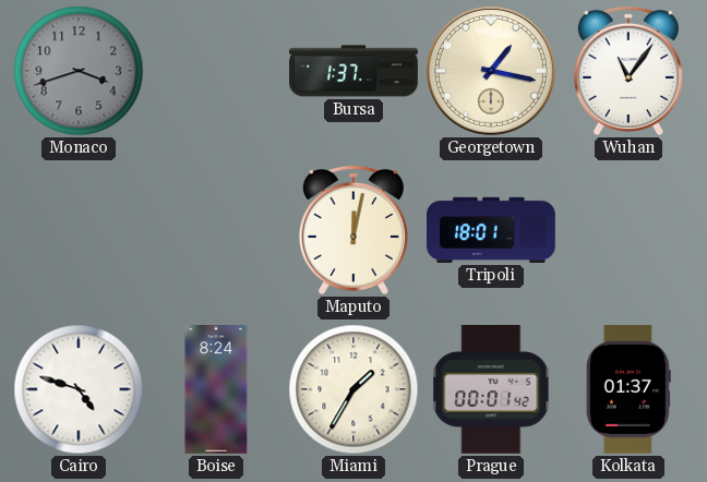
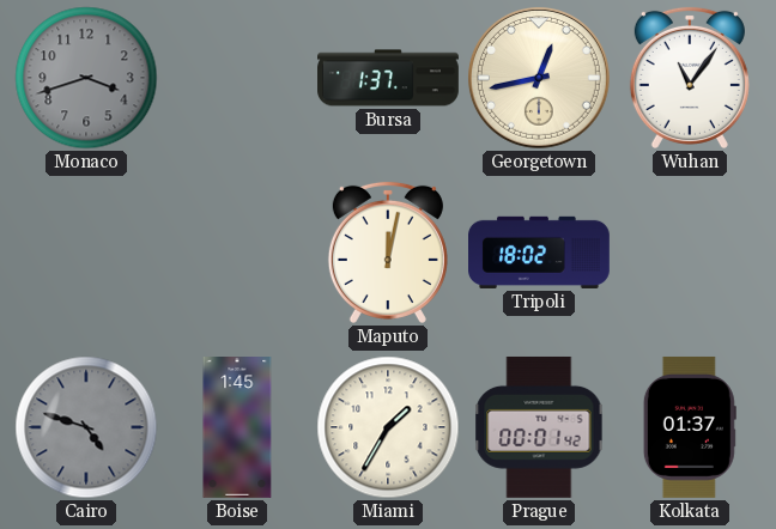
Georgetown: 1:17 -> 12:43 (539, 78)
Tripoli: 18:01 -> 18:02 (540, 253)
Cairo dial: white -> grey (86, 427)
Boise: 8:24 -> 1:45 (237, 428)
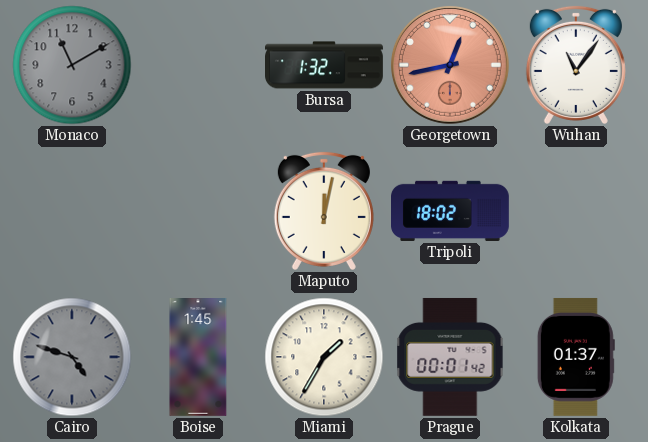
Monaco: 3:42 -> 11:10 (72, 65)
Bursa: 1:37 -> 1:32 (325, 65)
Georgetown dial: cream -> salmon (450, 65)
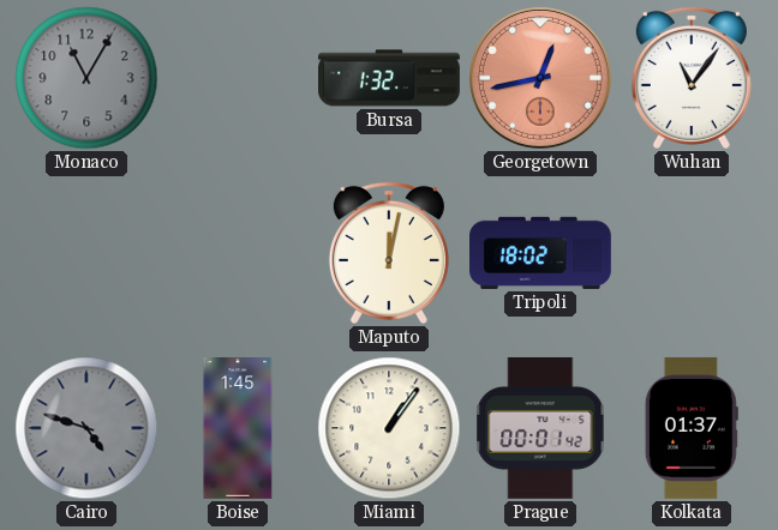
Monaco: 11:10 -> 11:05 (86, 78)
Miami: 1:35 -> 1:06 (389, 428)
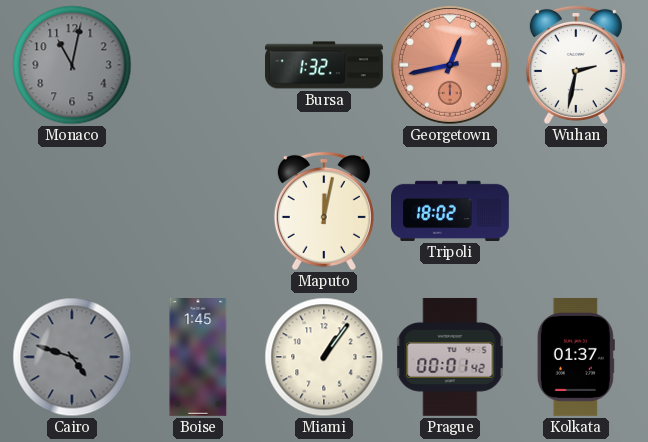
Monaco: 11:05 -> 11:02 (72, 65)
Wuhan: 11:06 -> 2:32 (576, 65)
